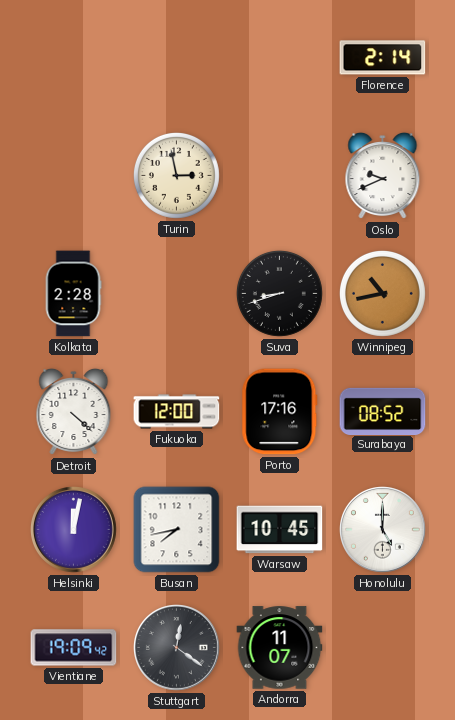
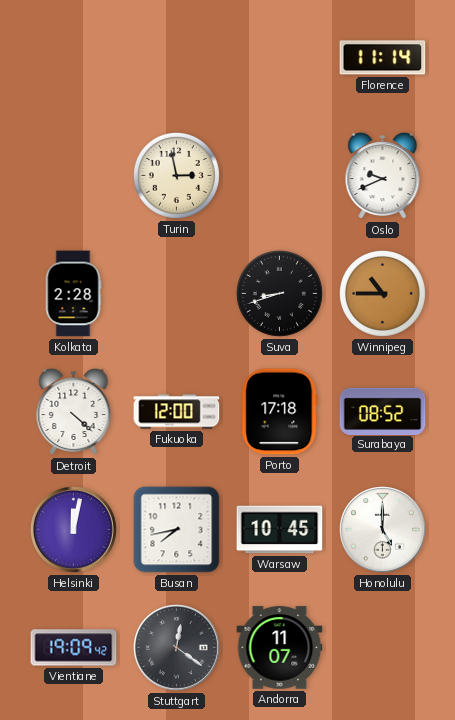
Florence: 2:14 -> 11:14 (383, 58)
Winnipeg: 10:43 -> 10:45 (382, 293)
Porto: 17:16 -> 17:18 (280, 412)
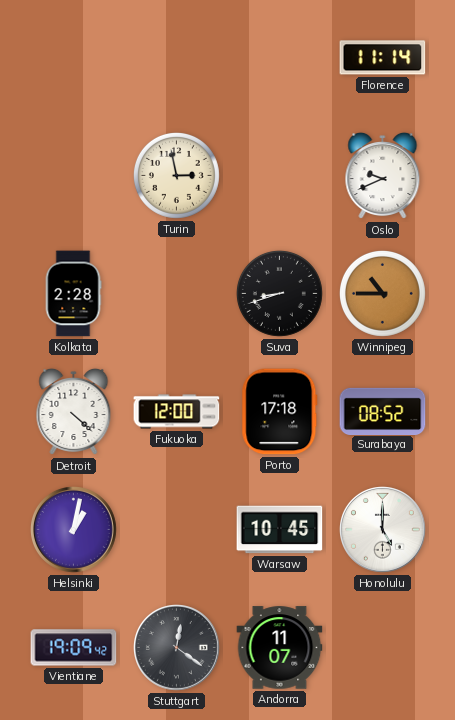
Helsinki: 12:02 -> 1:02 (74, 530)
Busan: 7:43 -> none (177, 530)
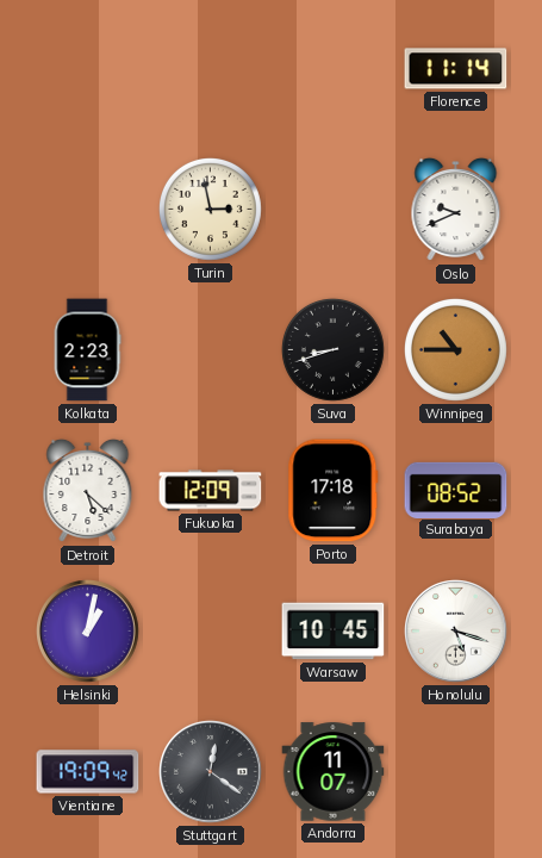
Kolkata: 2:28 -> 2:23 (87, 350)
Detroit: 4:22 -> 5:22 (88, 491)
Fukuoka: 12:00 -> 12:09 (211, 491)
Honolulu: 5:00 -> 5:18 (456, 632)
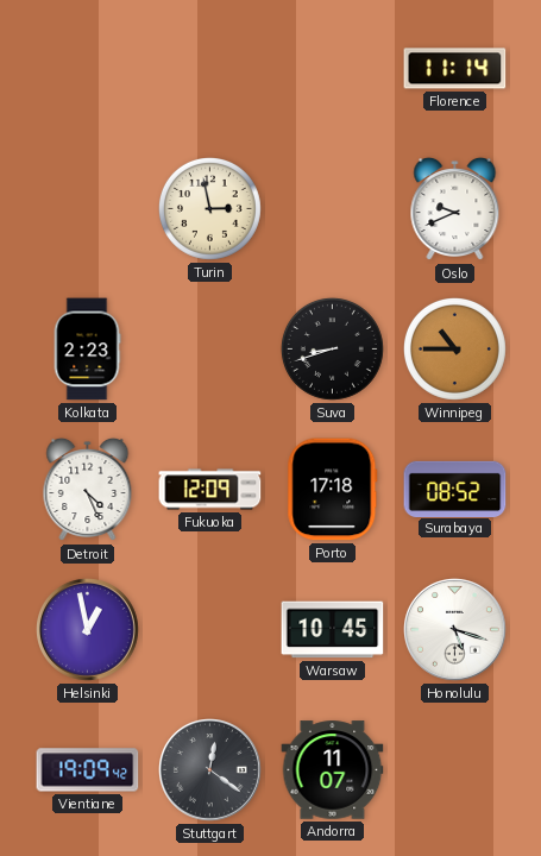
Detroit: 5:22 -> 4:26 (88, 490)
Helsinki: 1:02 -> 12:58 (88, 630)
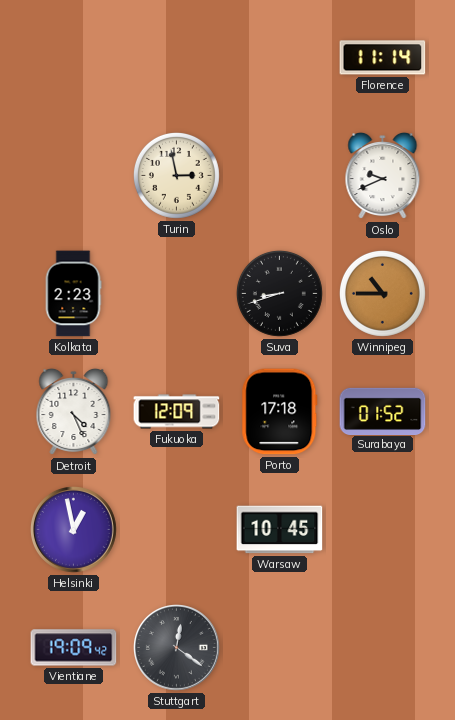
Surabaya: 08:52 -> 01:52 (383, 411)
Honolulu: 5:18 -> none (455, 630)
Andorra: 11:07 -> none (333, 770)
